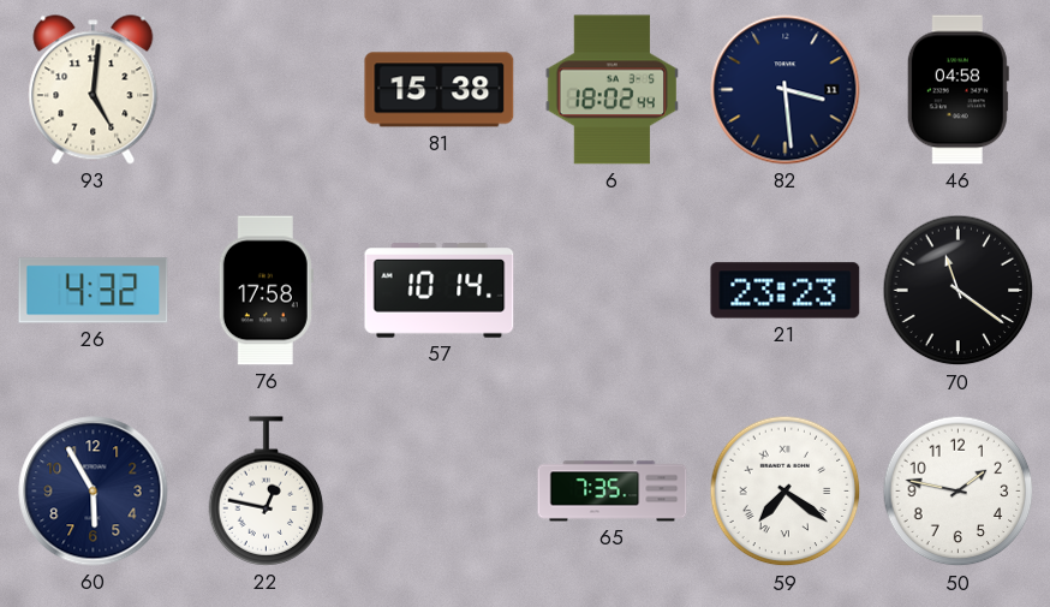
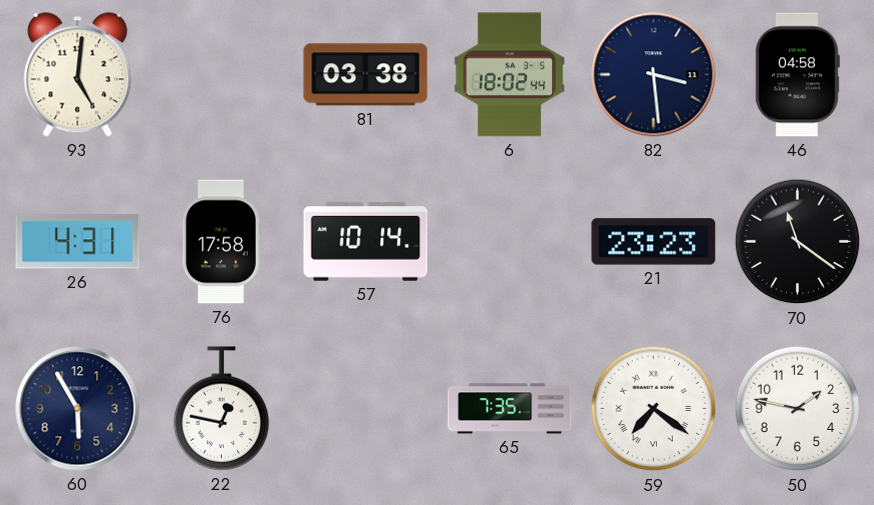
81: 15:38 -> 03:38 (366, 75)
26: 4:32 -> 4:31 (78, 242)
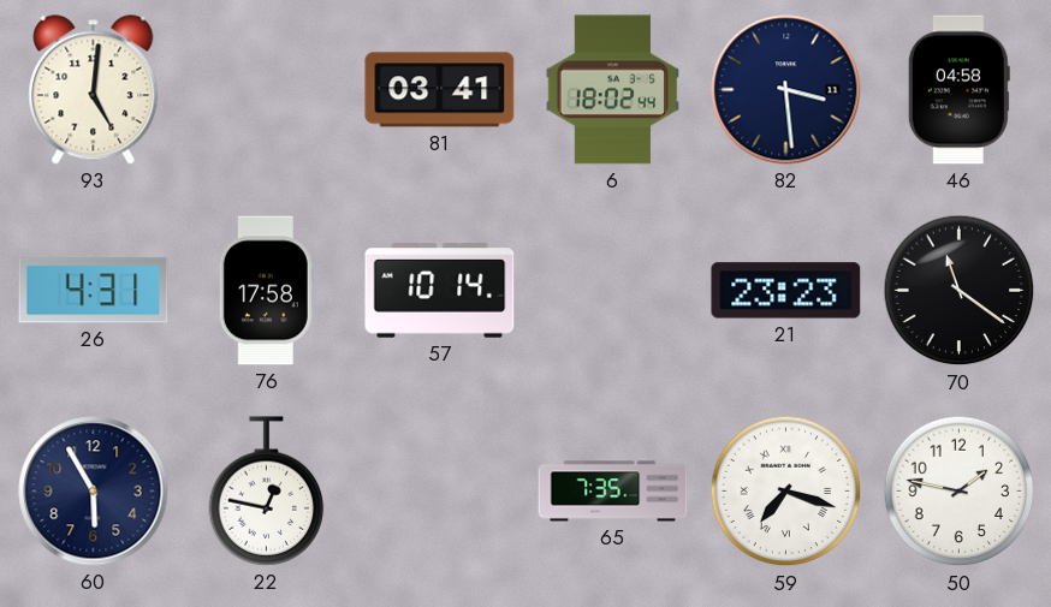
81: 03:38 -> 03:41 (440, 90)
59: 7:21 -> 7:18 (786, 492)
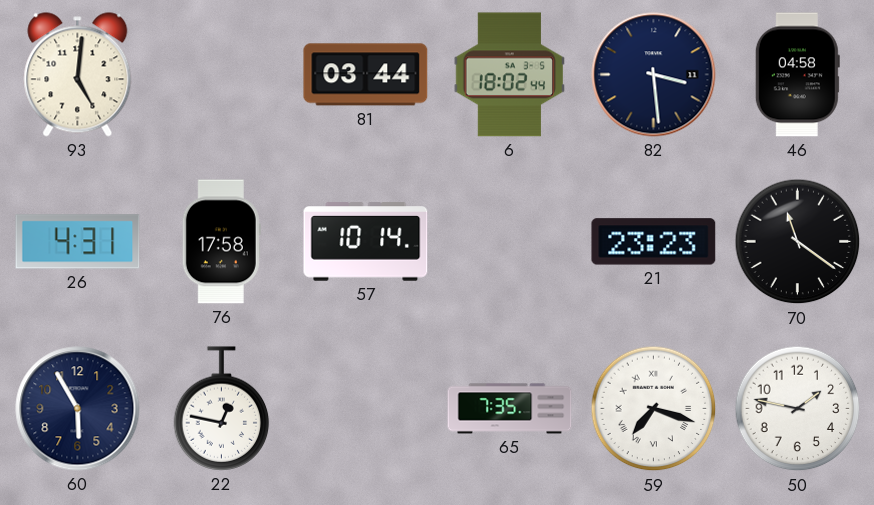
81: 03:41 -> 03:44 (366, 75)
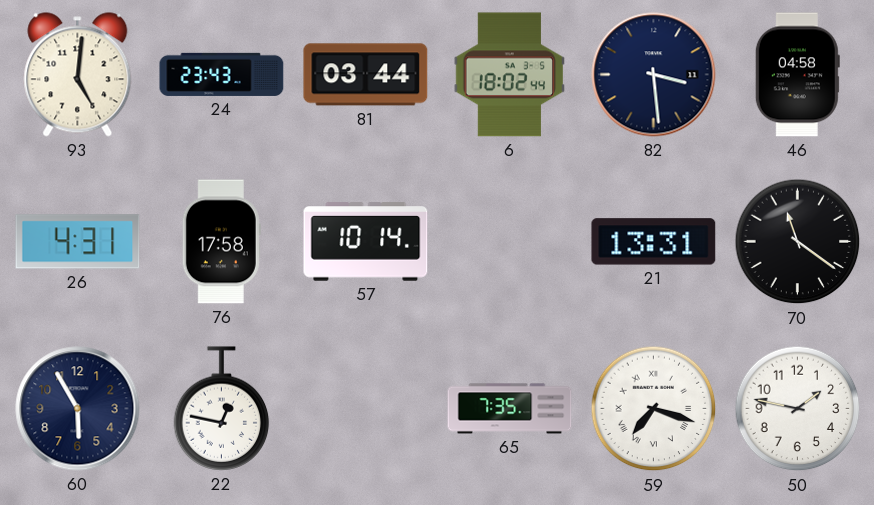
24: none -> 23:43 (222, 74)
21: 23:23 -> 13:31 (654, 242)
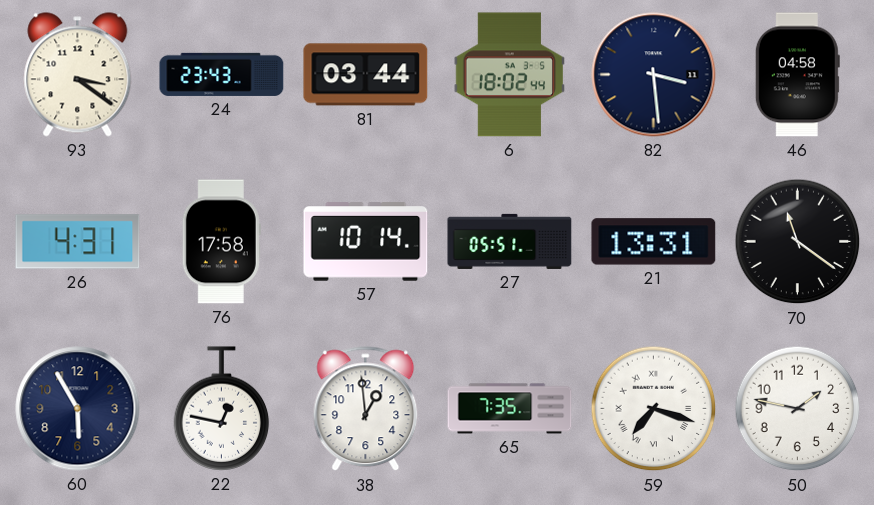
93: 5:01 -> 3:21 (78, 75)
27: none -> 05:51 (510, 241)
38: none -> 12:59 (366, 409)
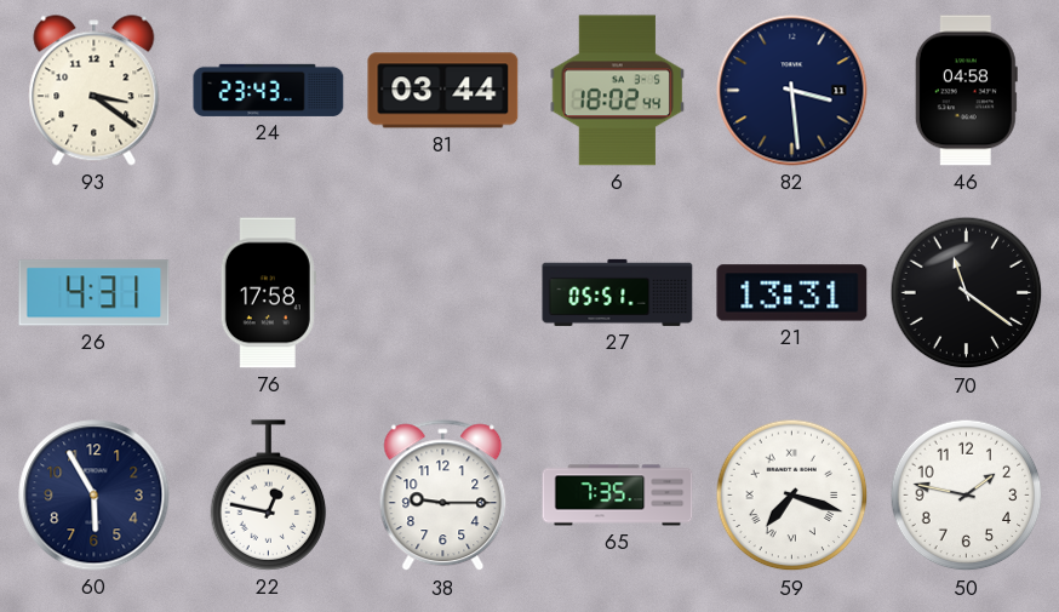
57: 10:14 -> none (366, 242)
38: 12:59 -> 9:15 (443, 496)
